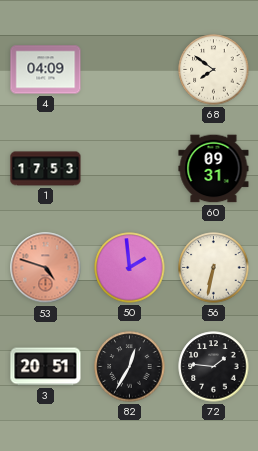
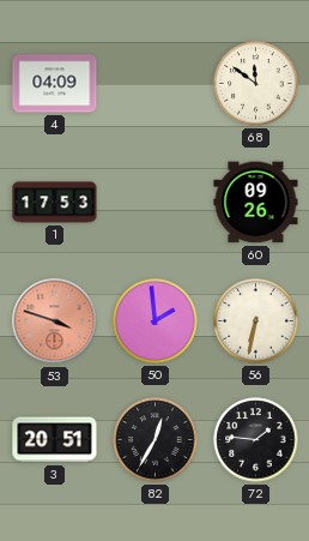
68: 7:51 -> 11:51 (256, 84)
60: 09:31 -> 09:26 (256, 203)
53: 4:48 -> 3:48 (55, 321)
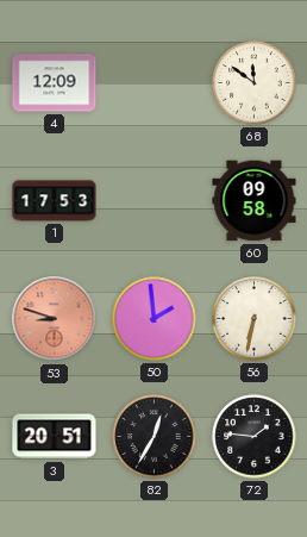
4: 04:09 -> 12:09 (55, 83)
60: 09:26 -> 09:58 (255, 201)
53: 3:48 -> 8:48 (55, 319)
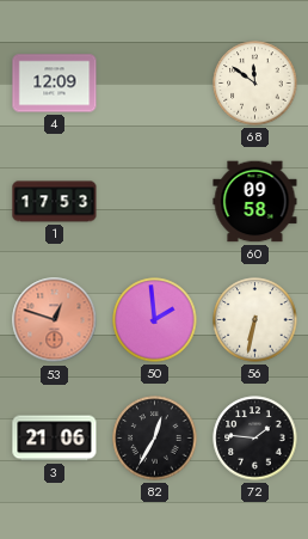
53: 8:48 -> 12:48 (55, 320)
3: 20:51 -> 21:06 (55, 439)
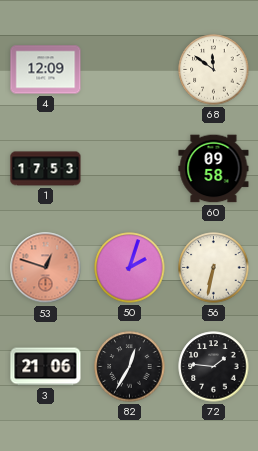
50: 1:59 -> 2:03 (130, 268)
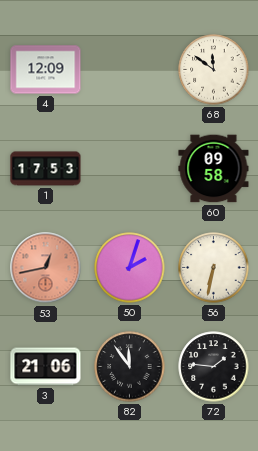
53: 12:48 -> 12:43 (46, 268)
82: 12:35 -> 11:54 (130, 367)
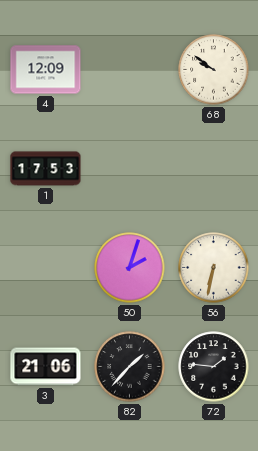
68: 11:51 -> 9:51 (214, 70)
60: 09:58 -> none (214, 169)
53: 12:43 -> none (46, 268)
82: 11:54 -> 1:37 (130, 367)
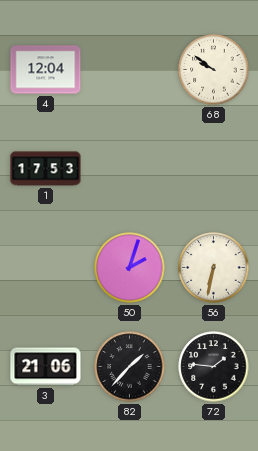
4: 12:09 -> 12:04 (46, 70)
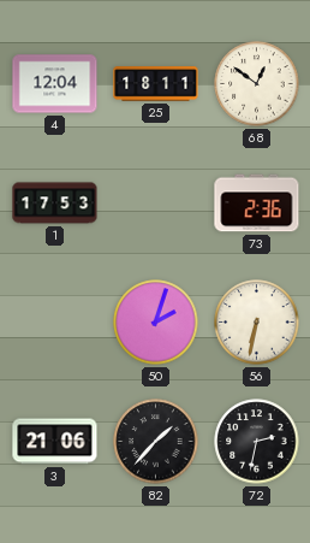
25: none -> 18:11 (156, 84)
68: 9:51 -> 12:51 (257, 84)
73: none -> 2:36 (257, 203)
72: 1:46 -> 2:32 (257, 442)
